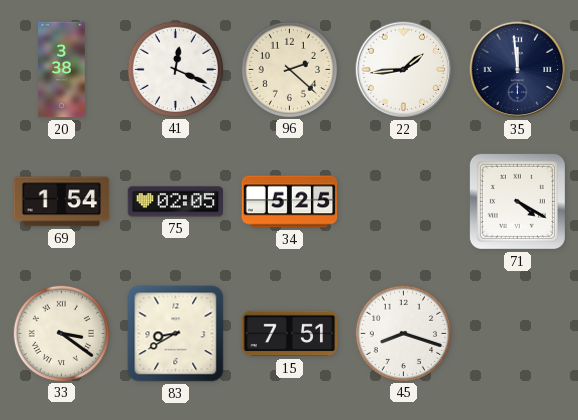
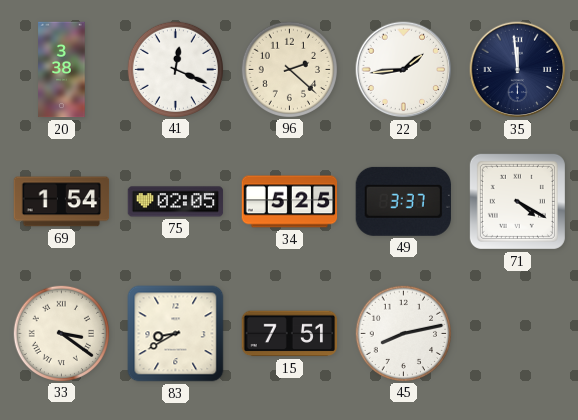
49: none -> 3:37 (403, 201)
45: 8:18 -> 8:13 (403, 333)
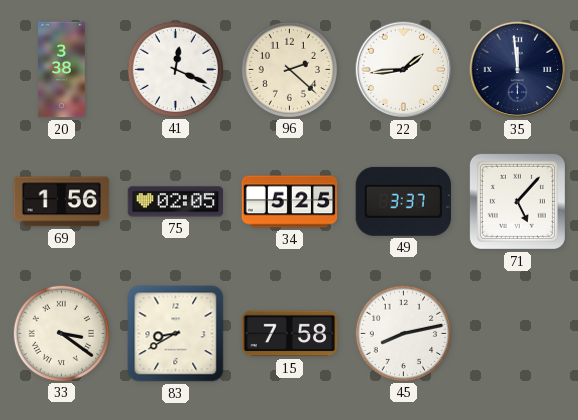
69: 1:54 -> 1:56 (62, 202)
71: 4:20 -> 5:07 (517, 201)
15: 7:51 -> 7:58 (290, 334)
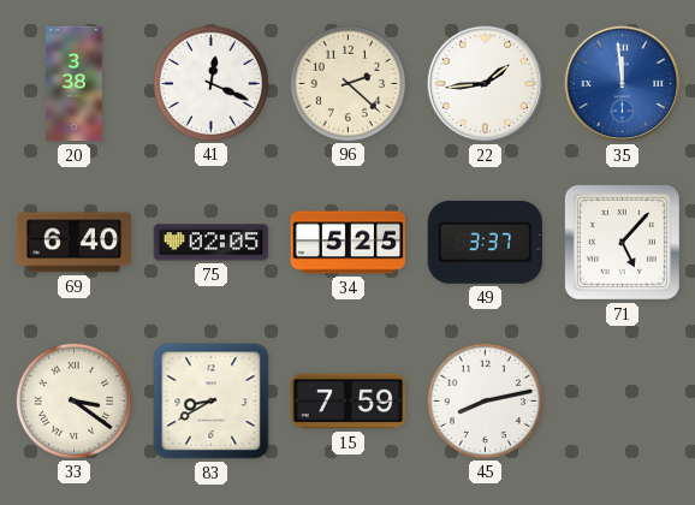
35 dial: navy -> blue (623, 84)
69: 1:56 -> 6:40 (75, 243)
15: 7:58 -> 7:59 (349, 402)
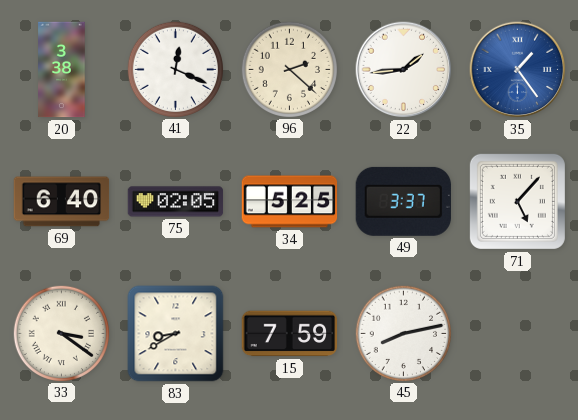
35: 11:59 -> 1:24 (518, 70)
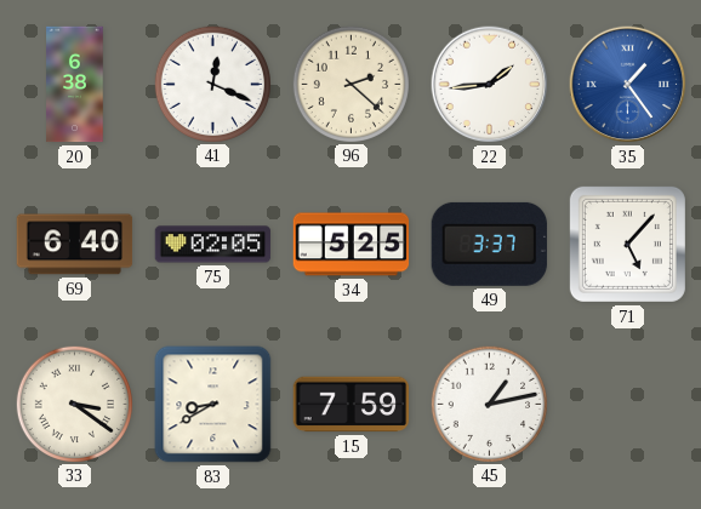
20: 3:38 -> 6:38 (75, 85)
45: 8:13 -> 1:13 (489, 404)
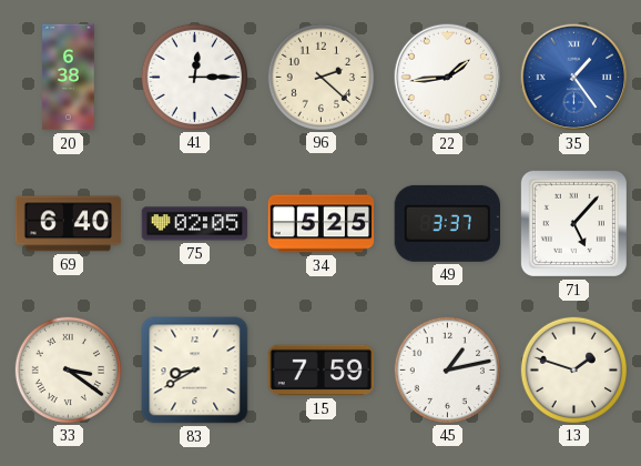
41: 12:19 -> 12:15 (194, 77)
13: none -> 1:48 (573, 369)
